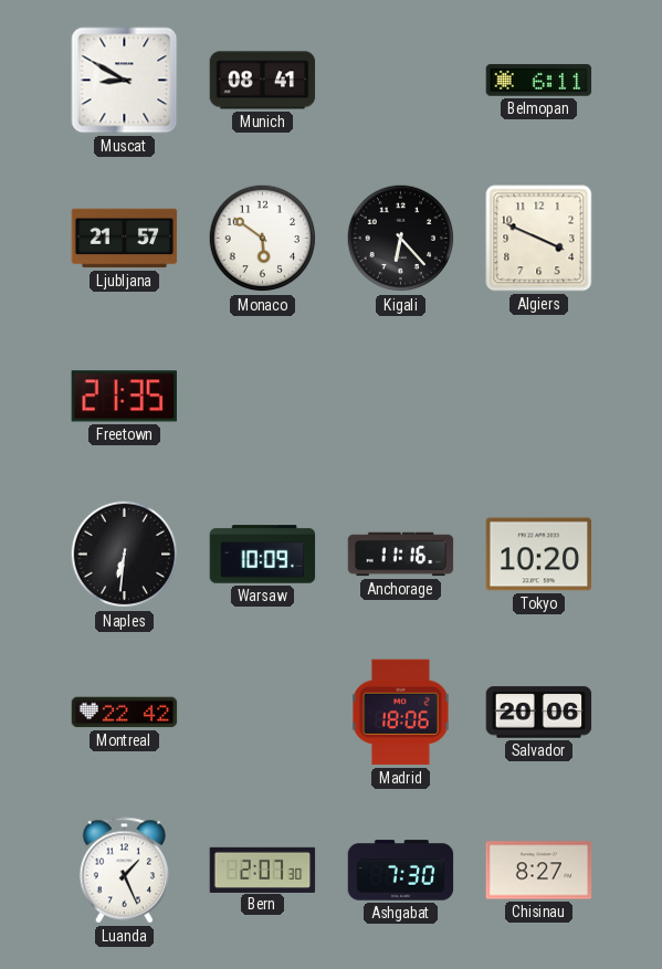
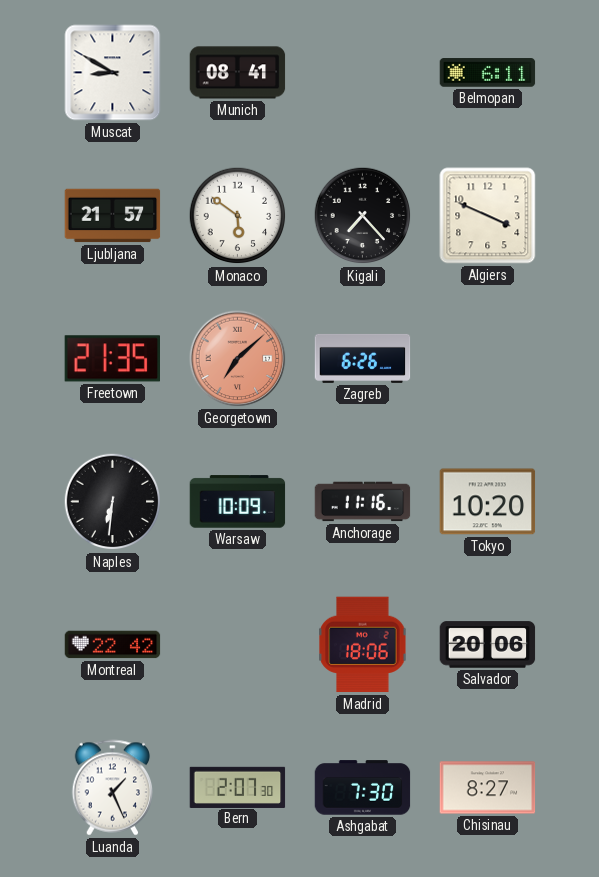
Kigali: 6:23 -> 7:23 (363, 216)
Georgetown: none -> 7:08 (238, 359)
Zagreb: none -> 6:26 (363, 358)
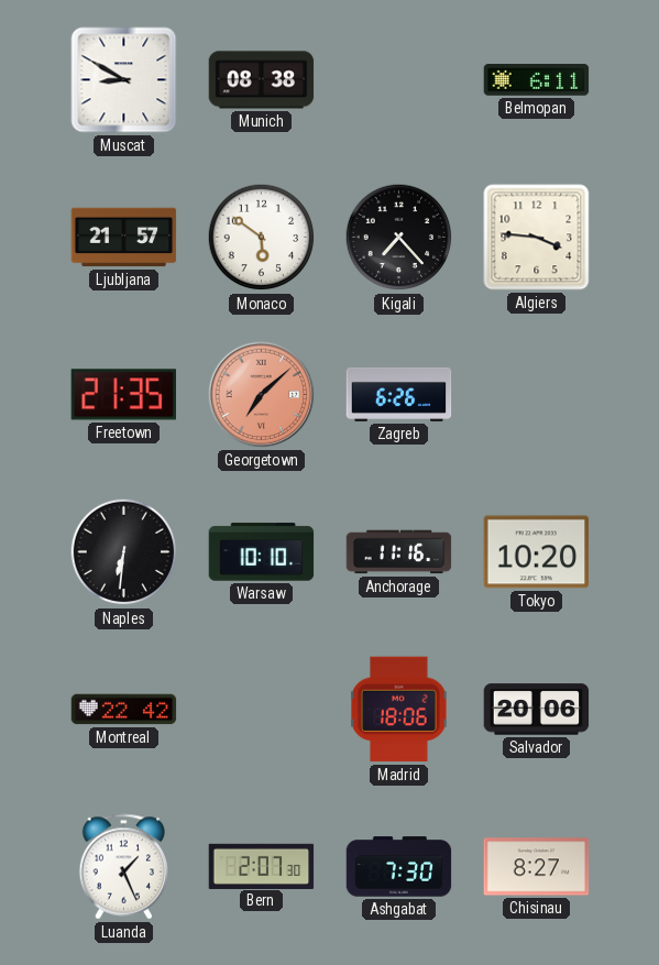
Munich: 08:41 -> 08:38 (262, 80)
Algiers: 3:49 -> 3:46 (537, 238)
Warsaw: 10:09 -> 10:10 (262, 552)
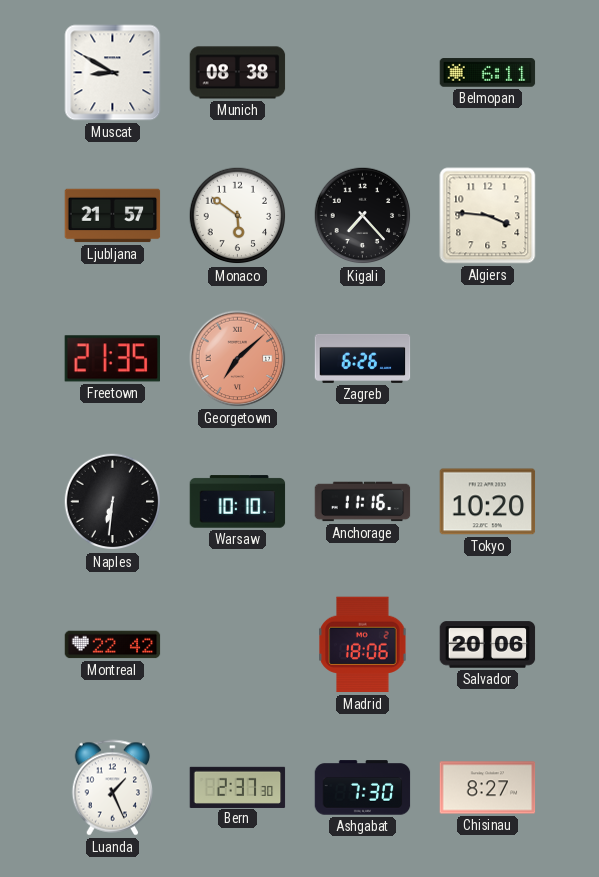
Bern: 2:07 -> 2:37 (238, 787)
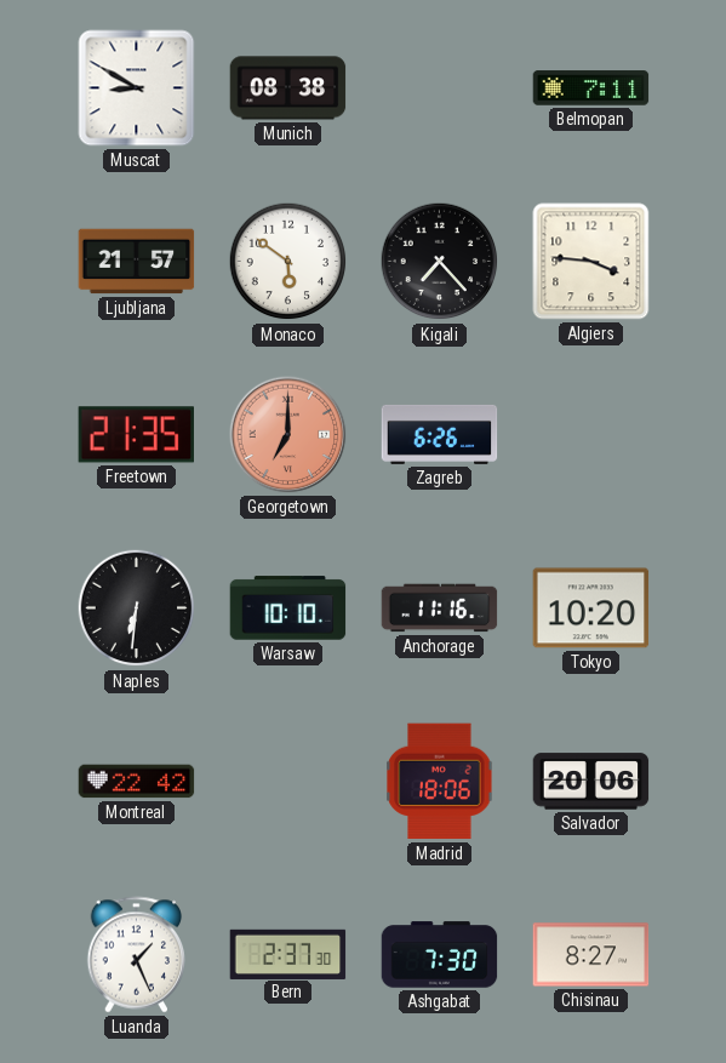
Belmopan: 6:11 -> 7:11 (591, 88)
Georgetown: 7:08 -> 7:00 (288, 435)
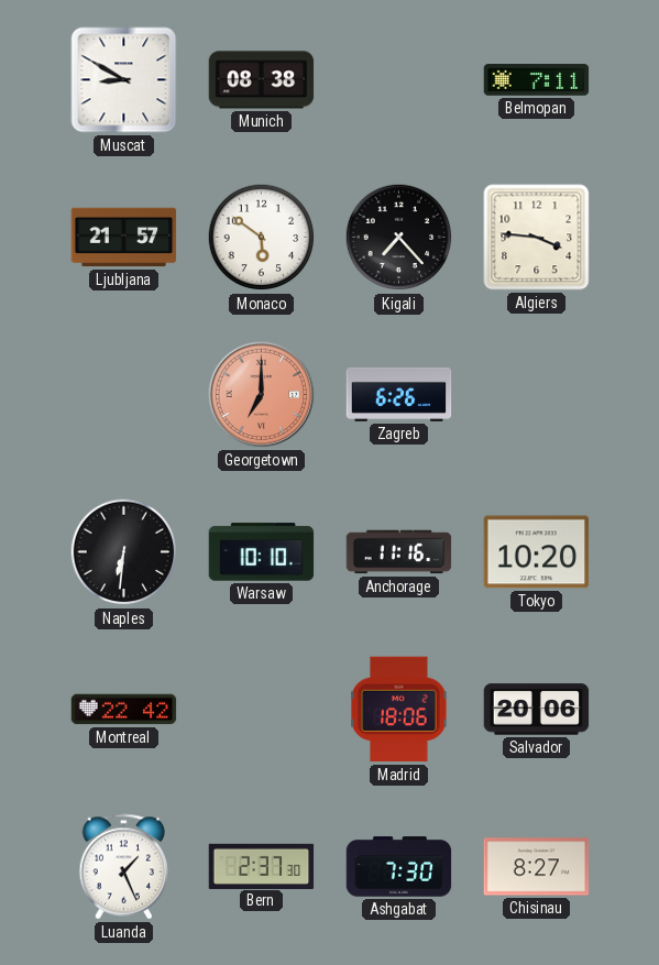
Freetown: 21:35 -> none (136, 435)
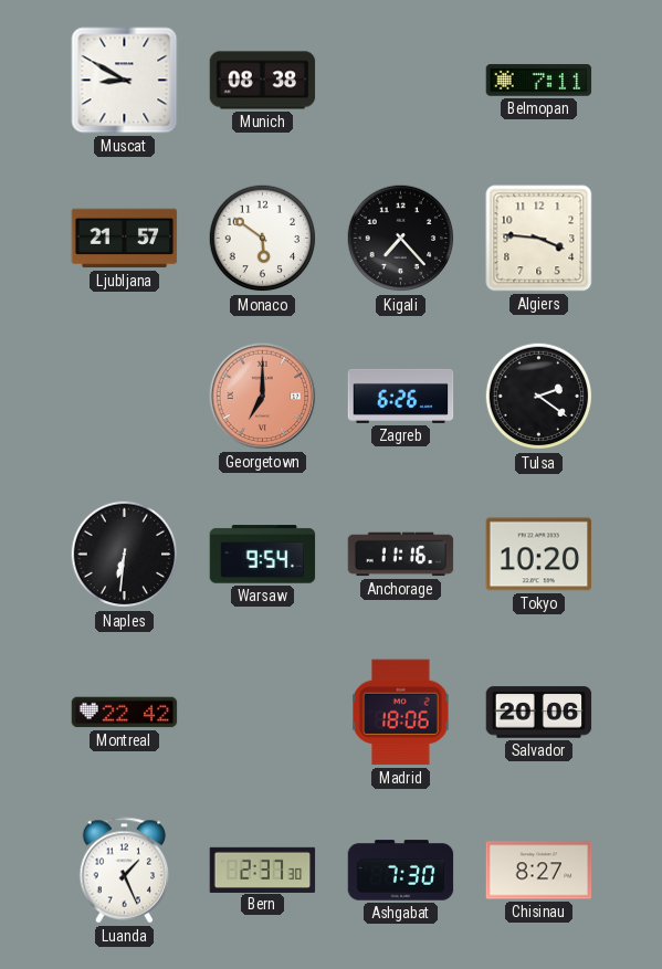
Tulsa: none -> 2:21 (539, 397)
Warsaw: 10:10 -> 9:54 (263, 555)
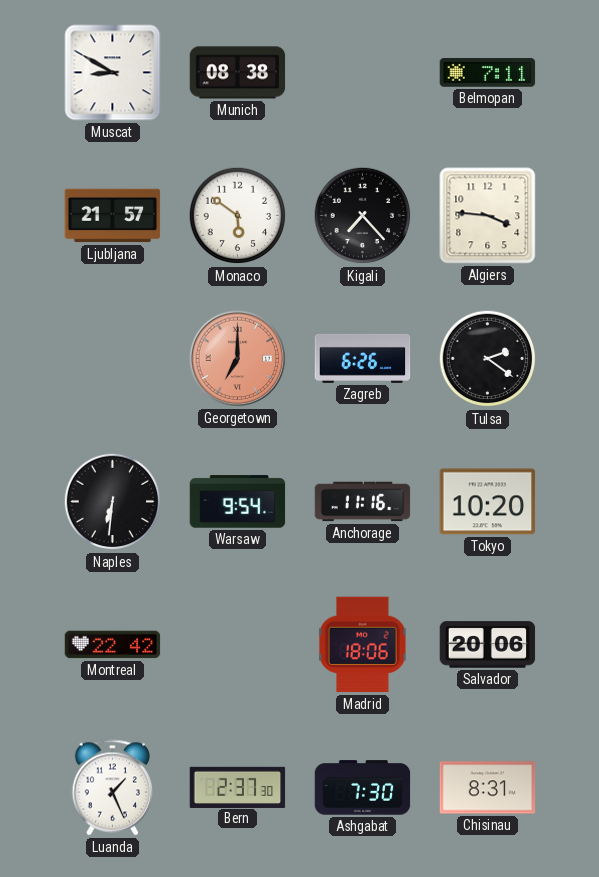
Chisinau: 8:27 -> 8:31 (488, 788)
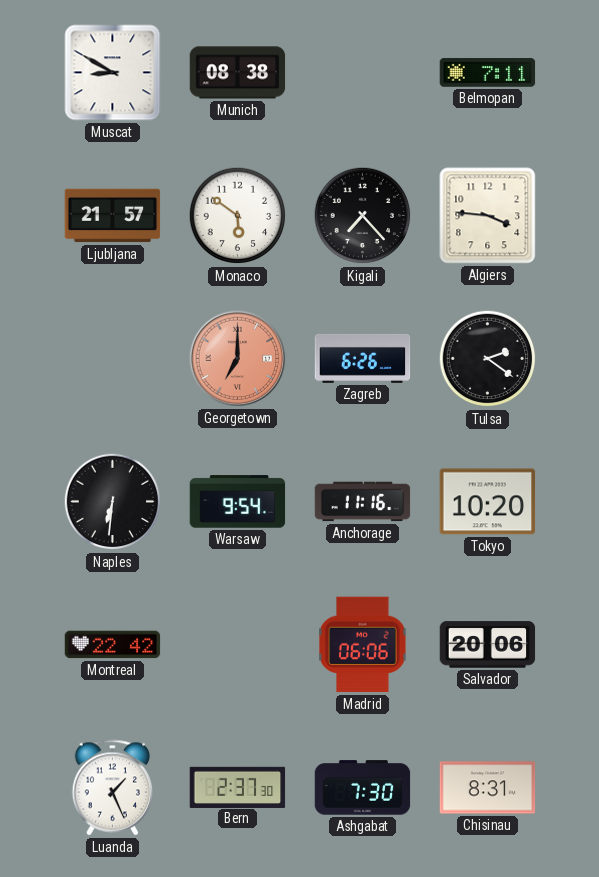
Madrid: 18:06 -> 06:06 (363, 645)
